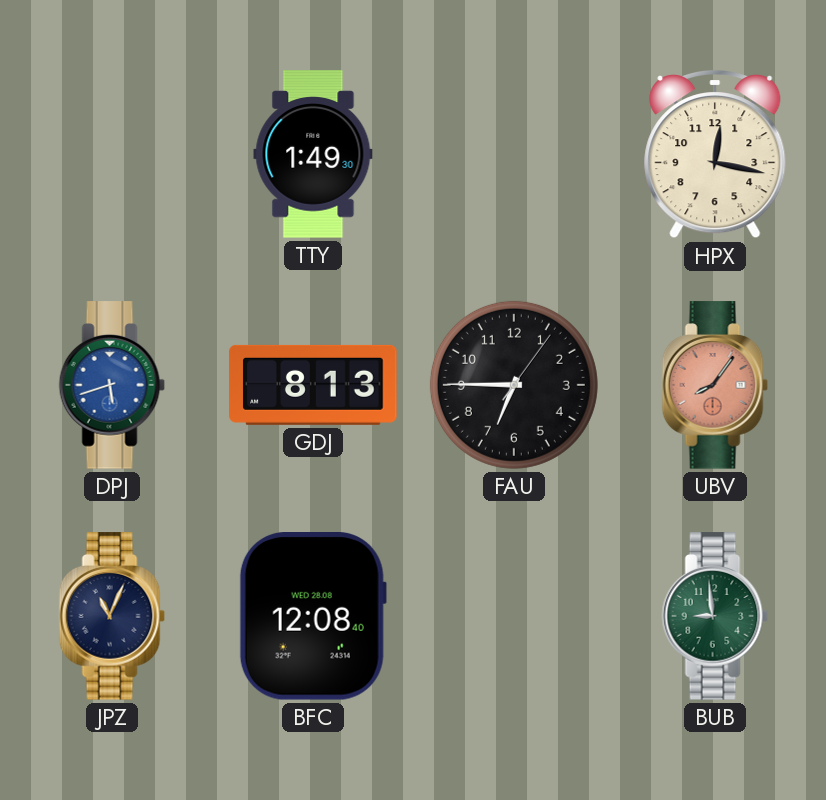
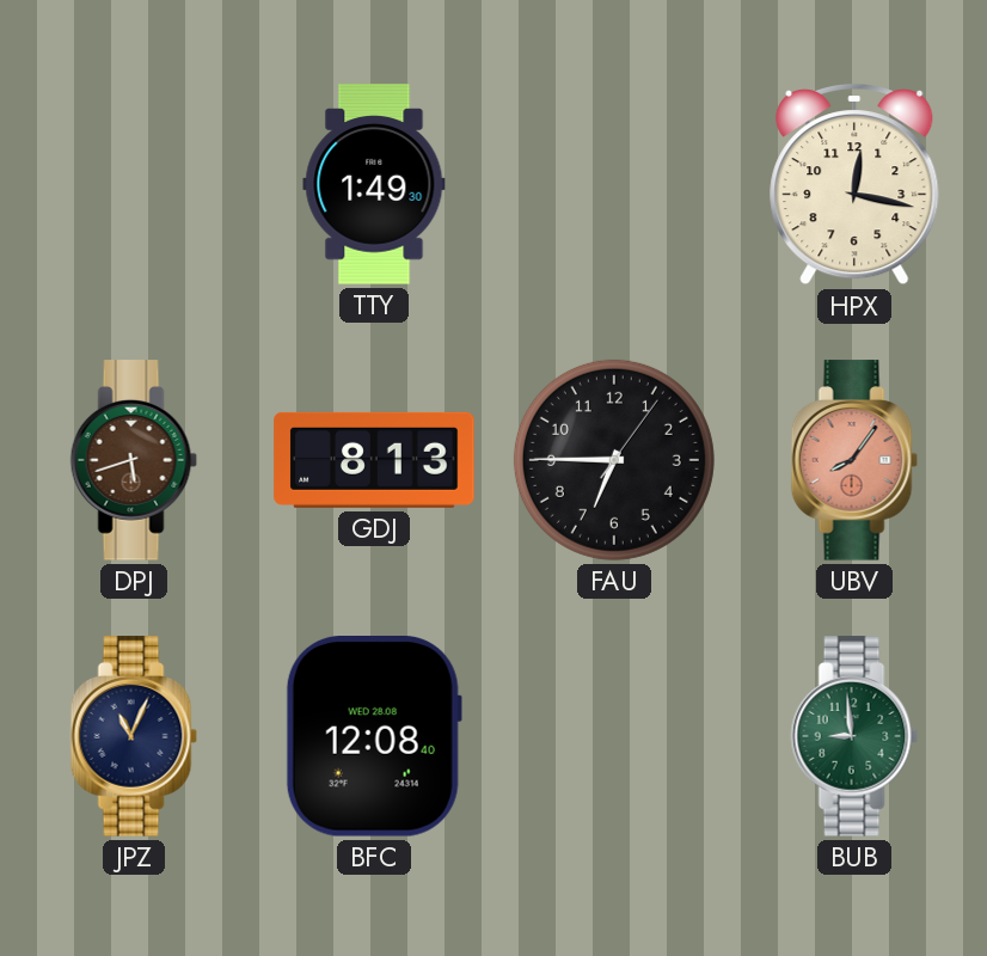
DPJ dial: blue -> brown (134, 460)
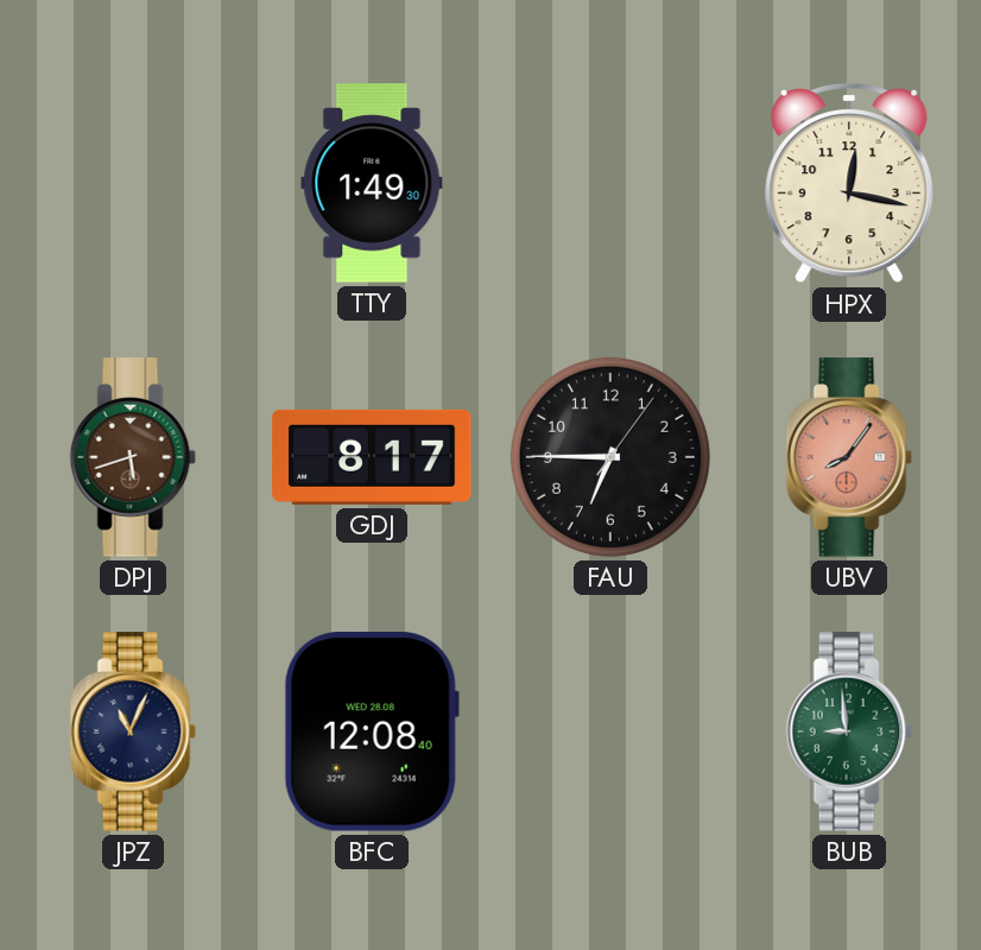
GDJ: 8:13 -> 8:17 (372, 457)
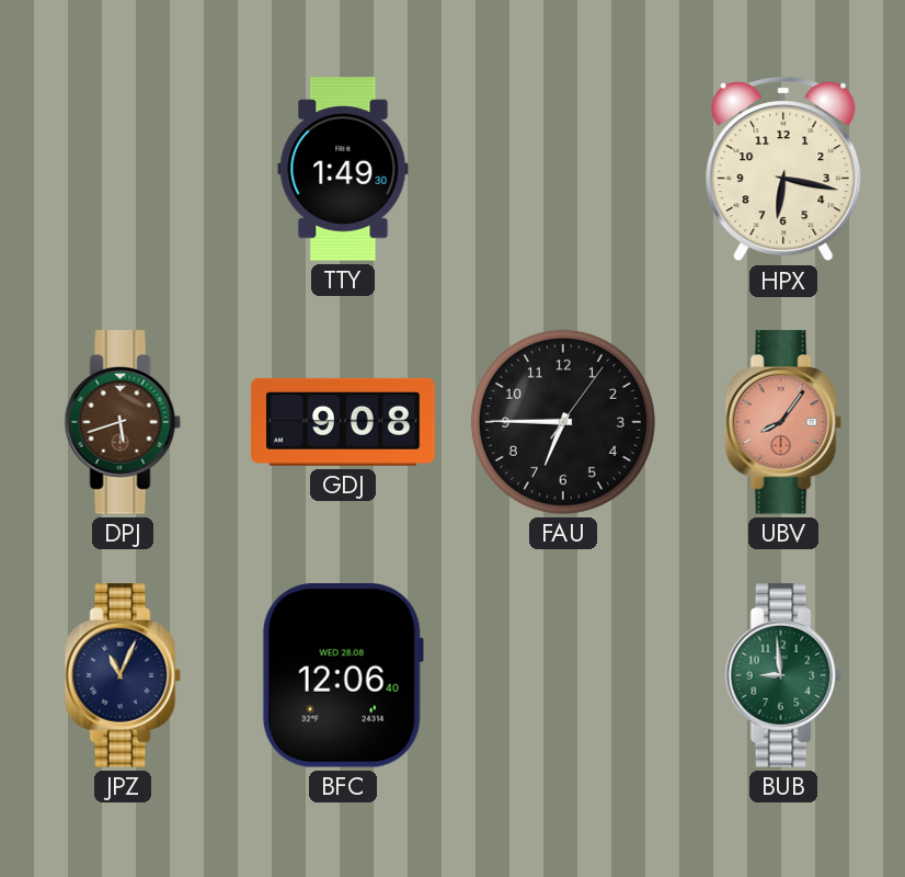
HPX: 12:17 -> 6:17 (783, 170)
GDJ: 8:17 -> 9:08 (343, 422)
BFC: 12:08 -> 12:06 (343, 676)
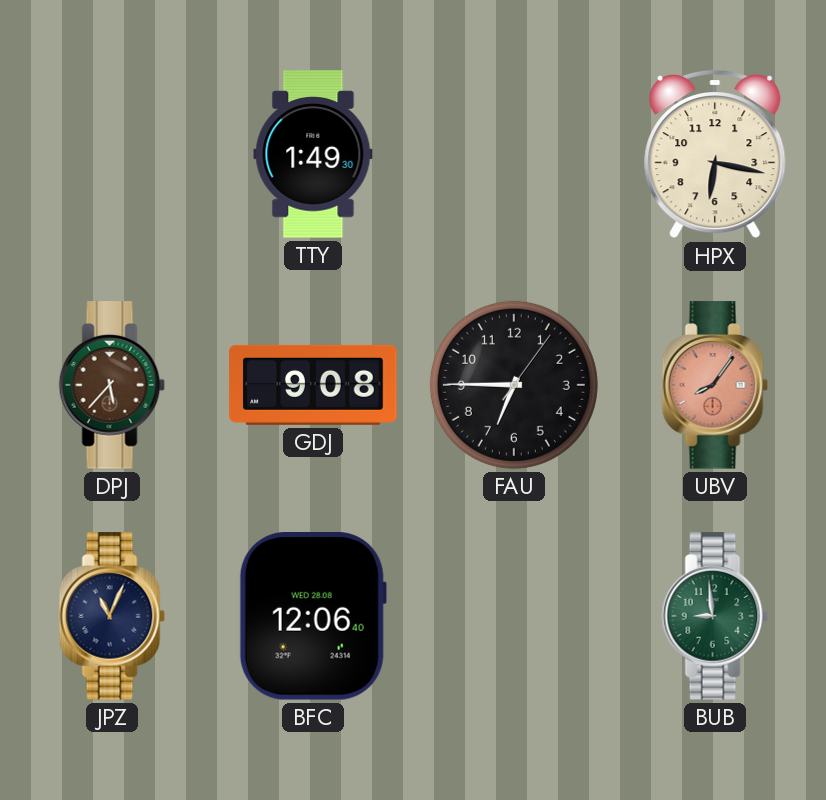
DPJ: 5:42 -> 5:37 (112, 385)
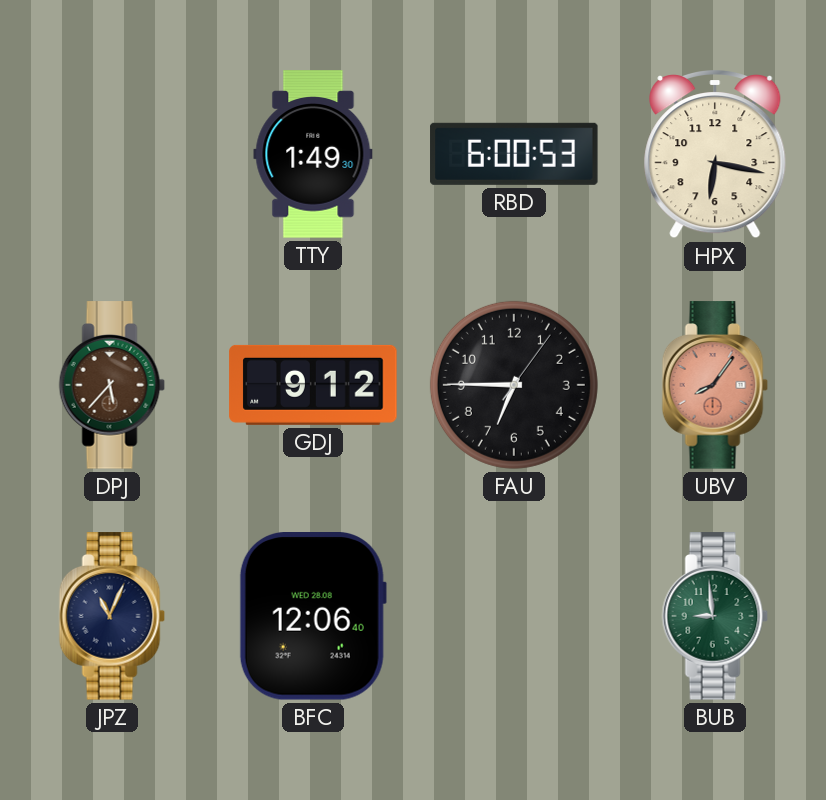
RBD: none -> 6:00 (514, 154)
GDJ: 9:08 -> 9:12 (313, 385)
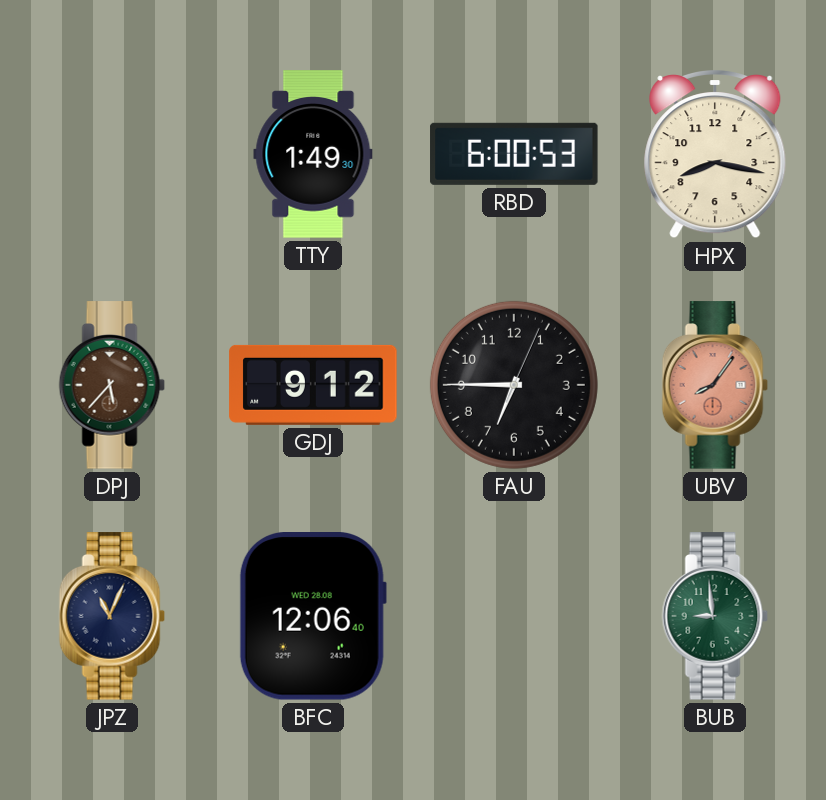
HPX: 6:17 -> 8:17 (715, 155)
FAU: 6:45:06 -> 6:45:04 (514, 385)
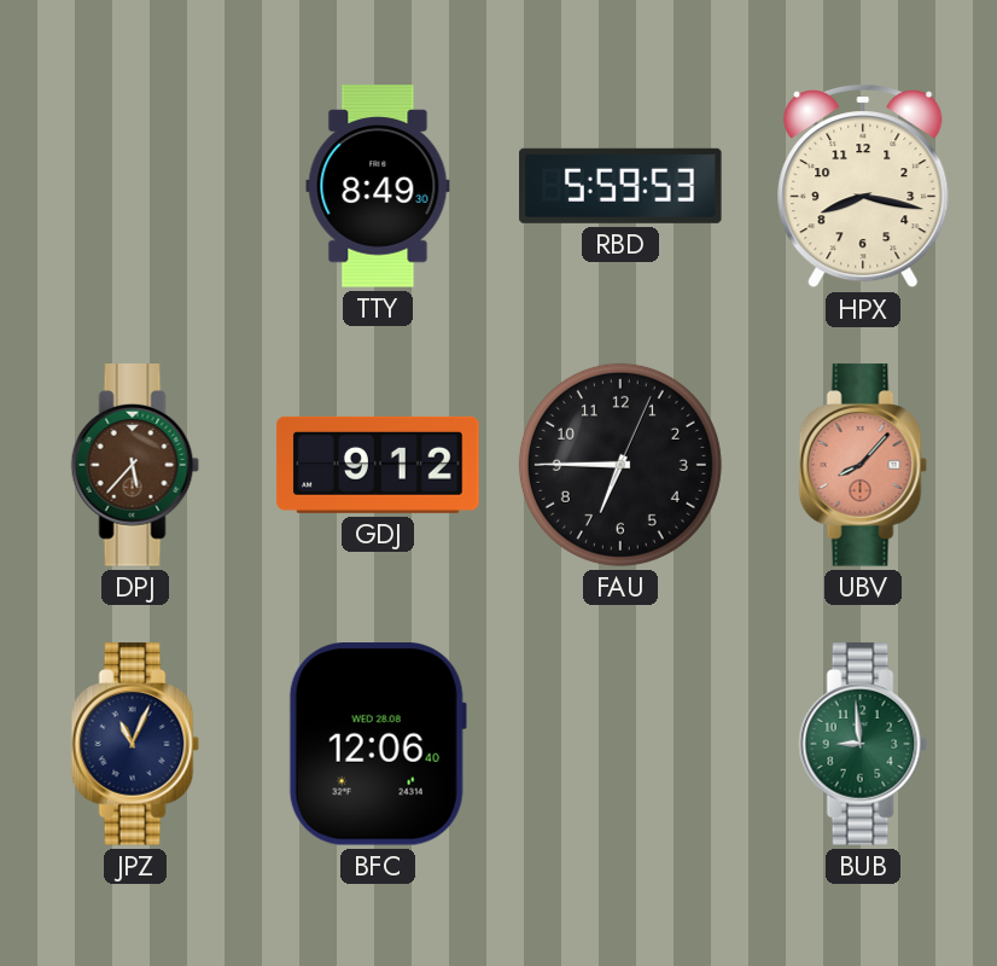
TTY: 1:49 -> 8:49 (378, 186)
RBD: 6:00 -> 5:59 (620, 186)
UBV: 8:06 -> 8:07 (863, 465)
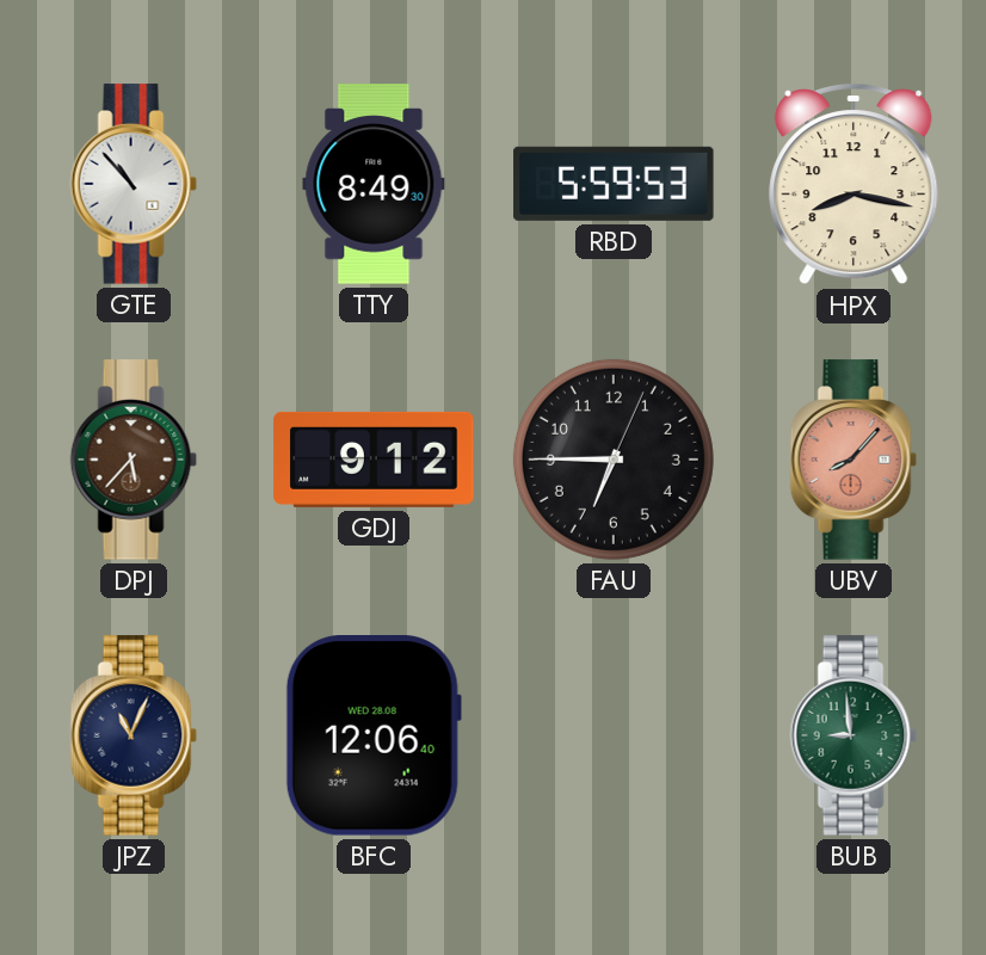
GTE: none -> 10:53 (134, 184)
